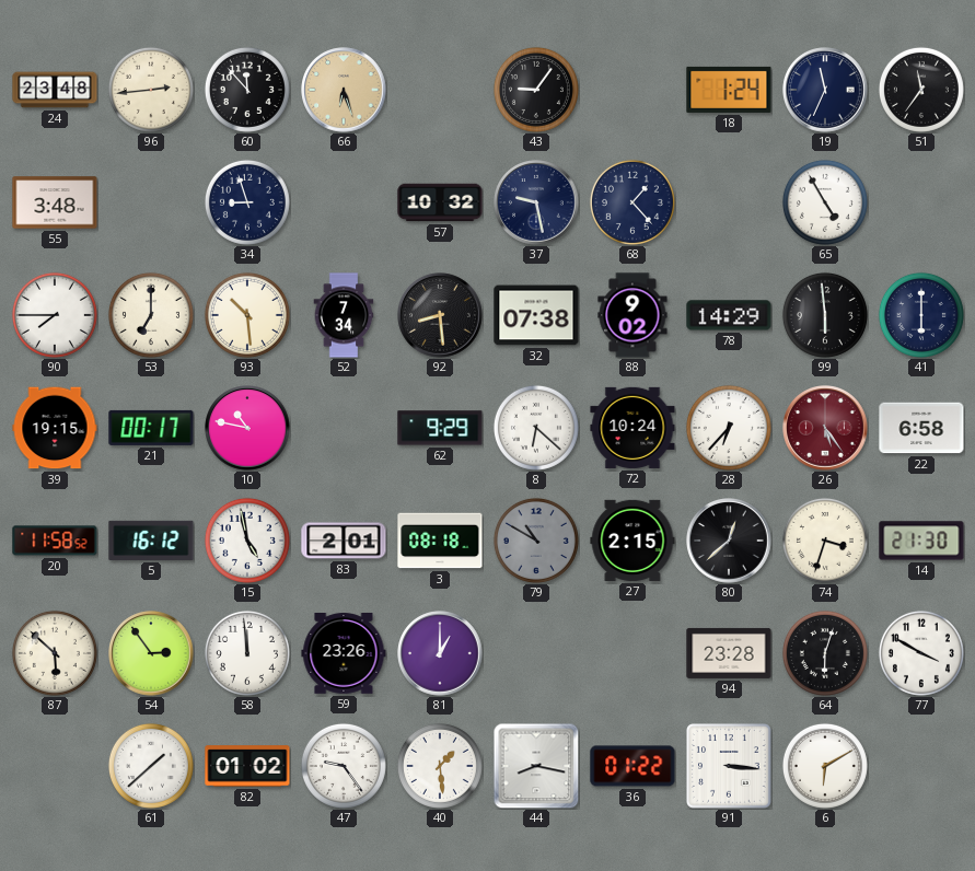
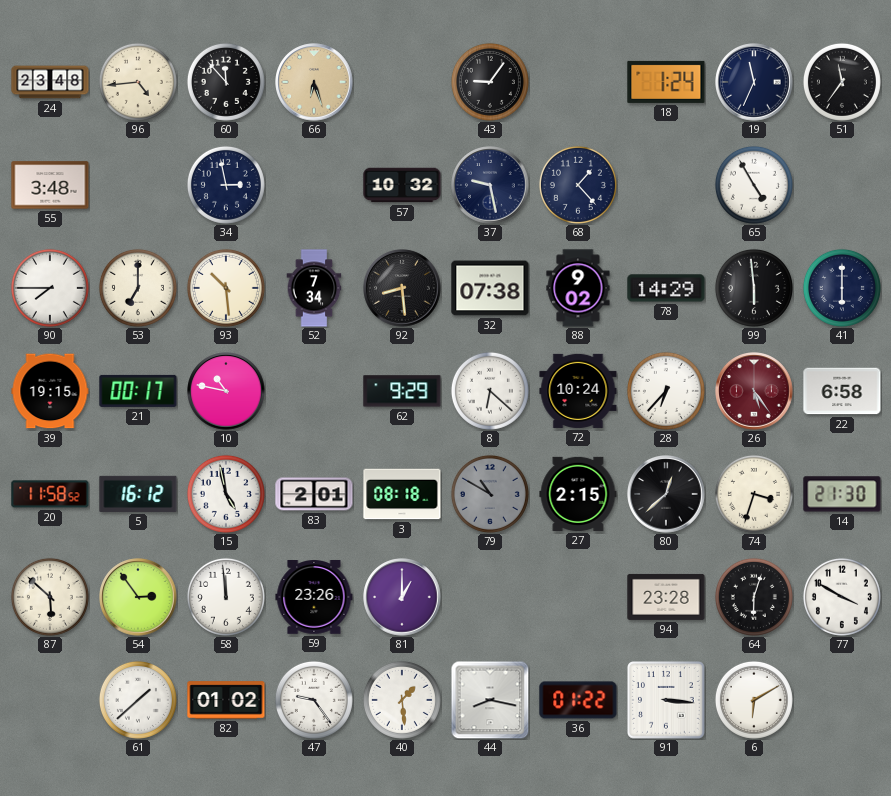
96: 2:44 -> 4:44 (138, 82)
34: 8:57 -> 2:58 (226, 185)
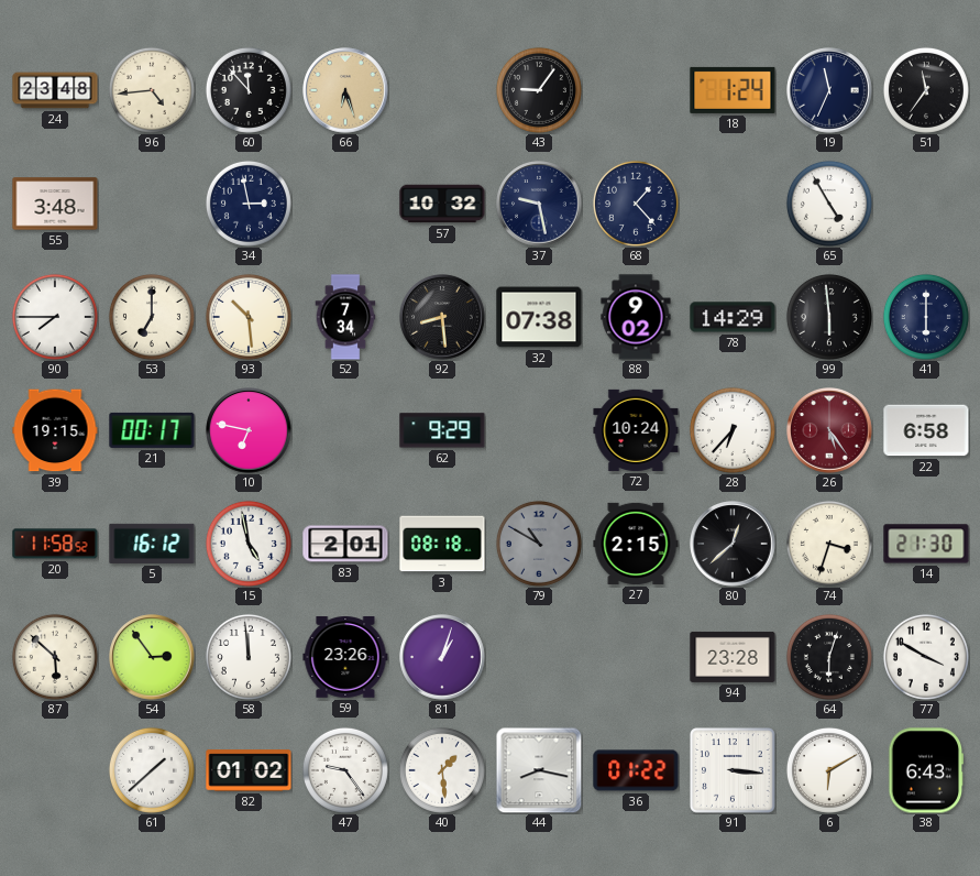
10: 10:47 -> 6:47 (249, 430)
8: 6:22 -> none (490, 391)
81: 1:00 -> 1:03 (442, 657)
38: none -> 6:43 (926, 770)
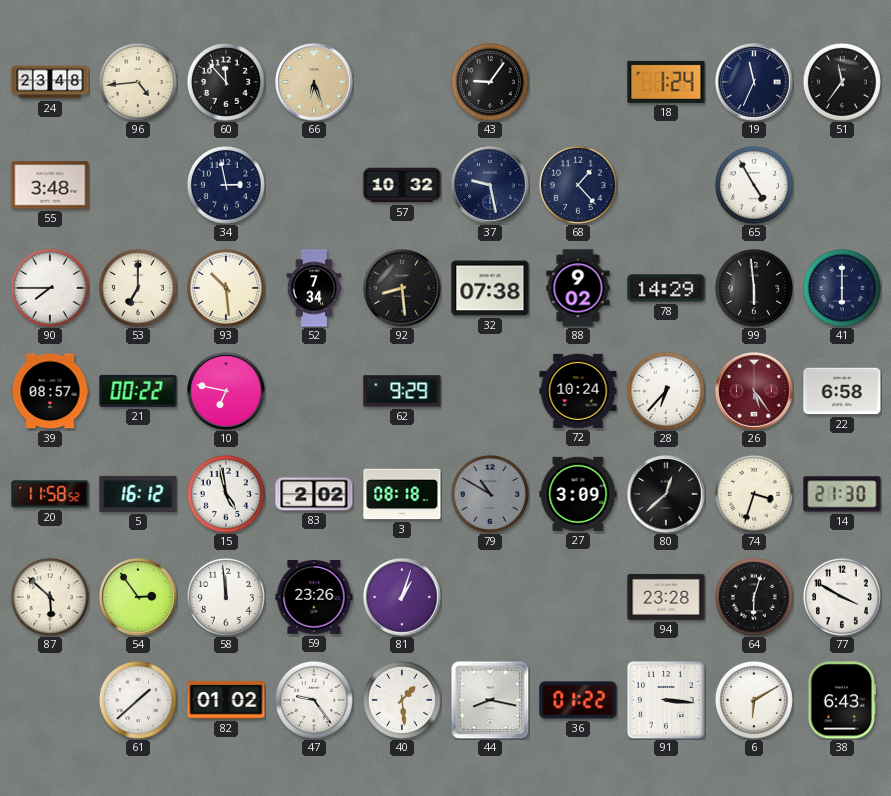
39: 19:15 -> 08:57 (50, 391)
21: 00:17 -> 00:22 (138, 391)
83: 2:01 -> 2:02 (314, 494)
27: 2:15 -> 3:09 (578, 494)
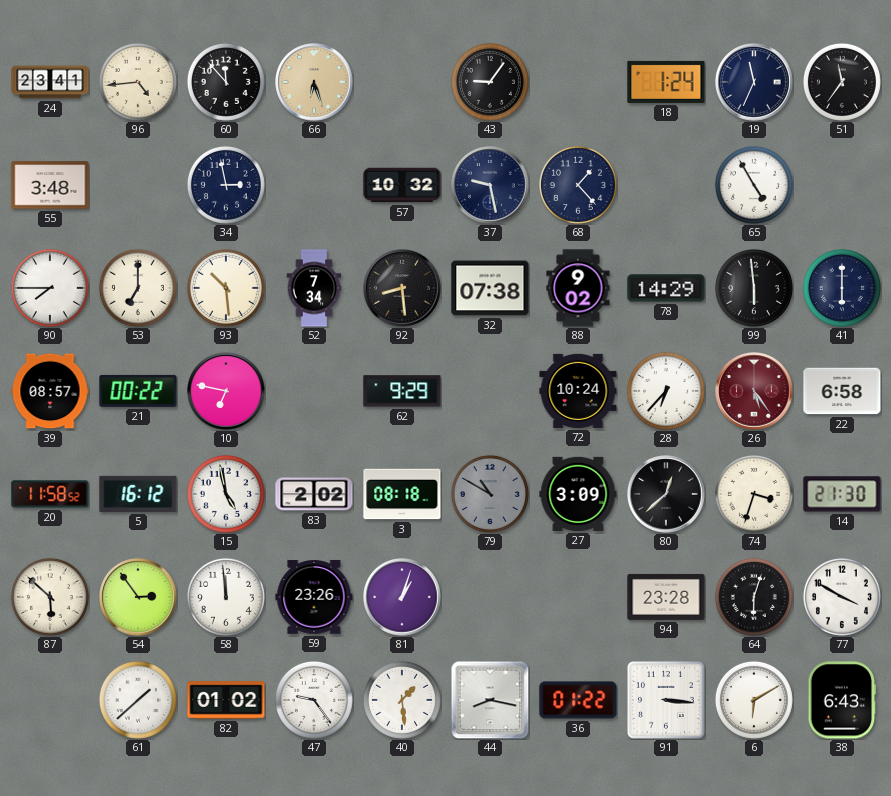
24: 23:48 -> 23:41 (50, 82)
